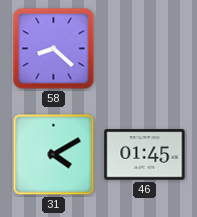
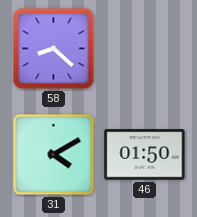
46: 01:45 -> 01:50 (145, 155)
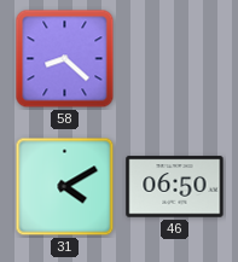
46: 01:50 -> 06:50 (175, 187)
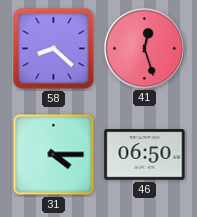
41: none -> 12:27 (144, 48)
31: 4:10 -> 4:15 (54, 155)
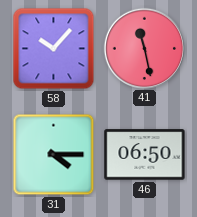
58: 8:22 -> 10:07 (54, 49)
41: 12:27 -> 11:28 (144, 48)
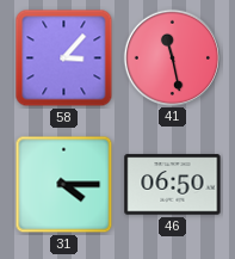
58: 10:07 -> 3:07 (64, 58)
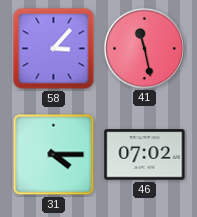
46: 06:50 -> 07:02 (145, 155)
